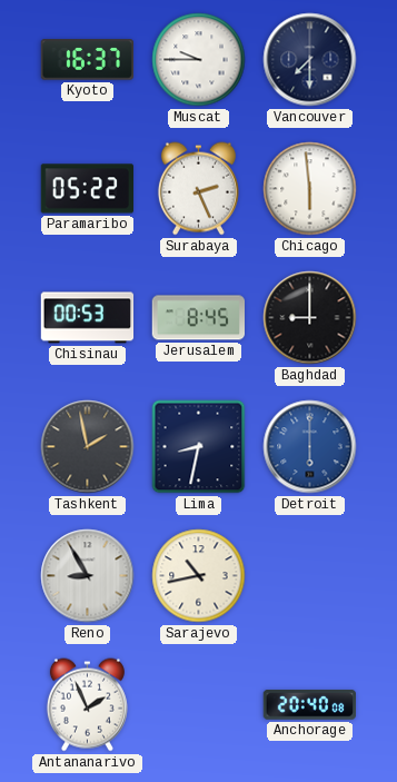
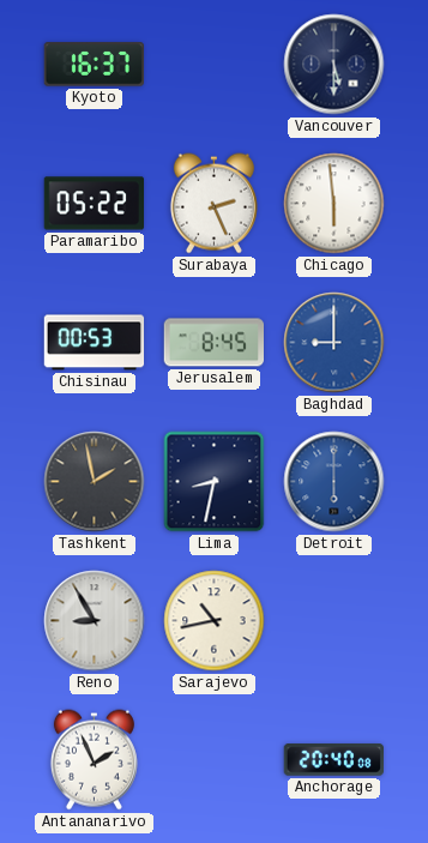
Muscat: 9:45 -> none (199, 60)
Vancouver: 7:30 -> 5:30 (334, 65)
Baghdad dial: black -> blue (334, 343)
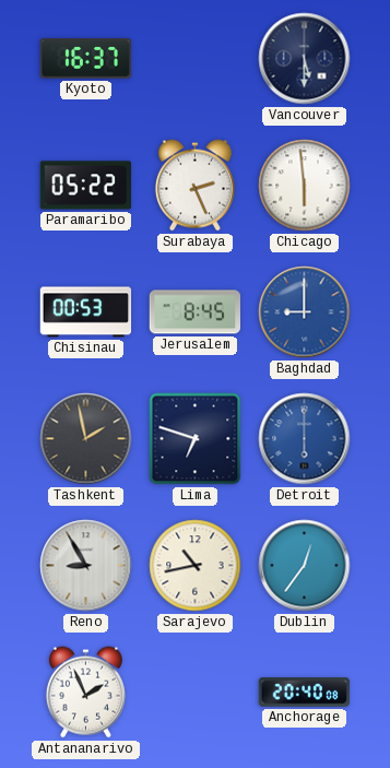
Lima: 8:32 -> 6:48 (196, 439)
Dublin: none -> 12:36 (305, 566)
